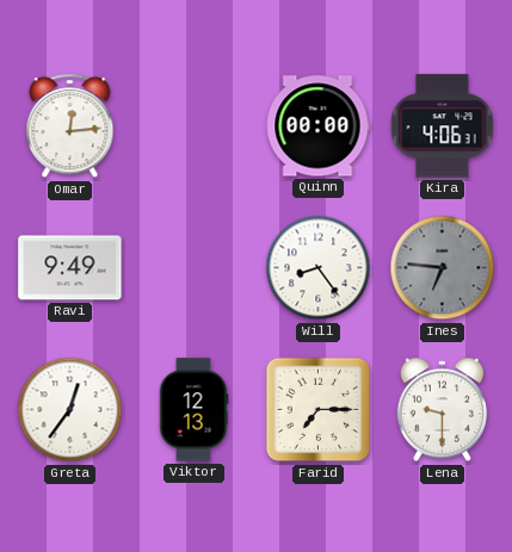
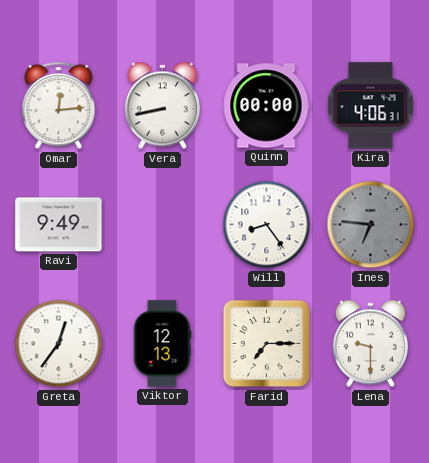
Vera: none -> 8:43 (162, 106)
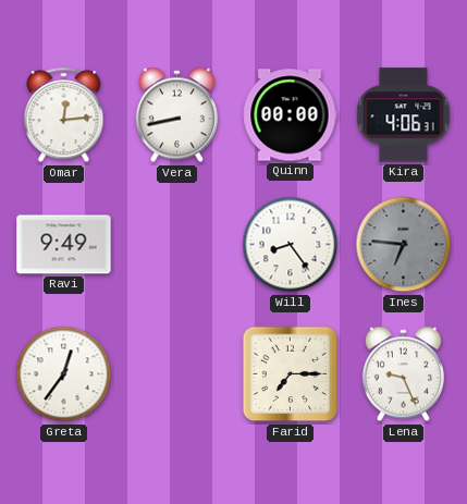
Viktor: 12:13 -> none (162, 344)
Lena: 9:30 -> 9:26 (403, 374)
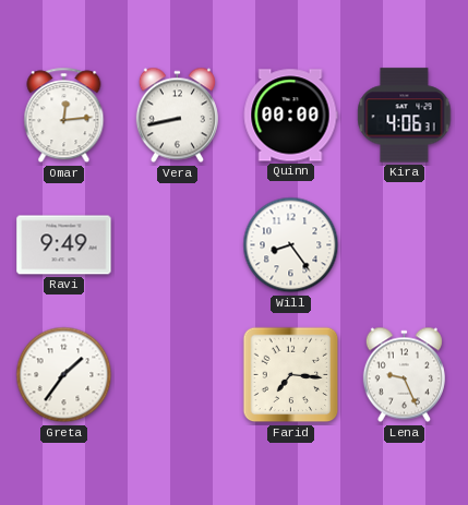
Ines: 6:46 -> none (404, 245)
Greta: 12:36 -> 1:36 (64, 375)
Farid: 7:15 -> 7:16 (291, 375)
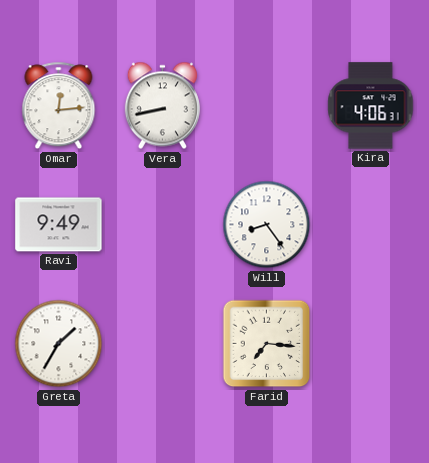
Quinn: 00:00 -> none (290, 116)
Greta: 1:36 -> 1:35 (59, 344)
Lena: 9:26 -> none (404, 375)
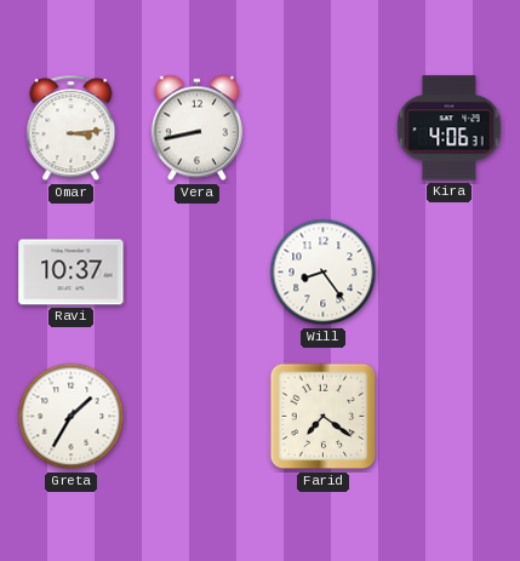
Omar: 12:14 -> 3:14 (72, 128)
Ravi: 9:49 -> 10:37 (72, 273)
Farid: 7:16 -> 7:21 (324, 417)
